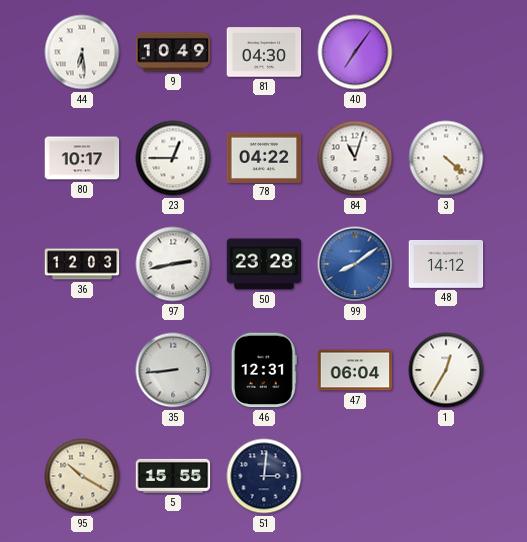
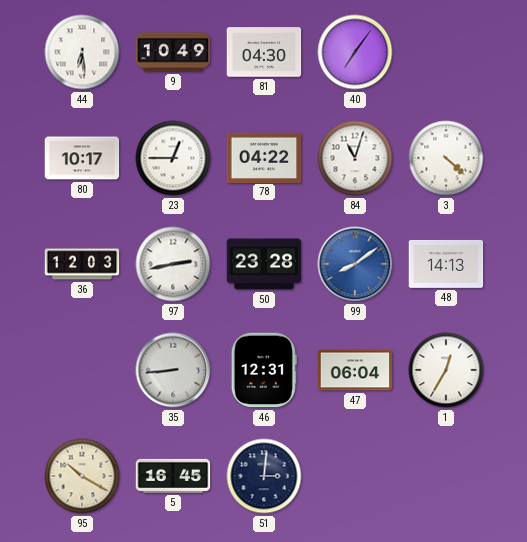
48: 14:12 -> 14:13 (446, 264)
5: 15:55 -> 16:45 (173, 476)
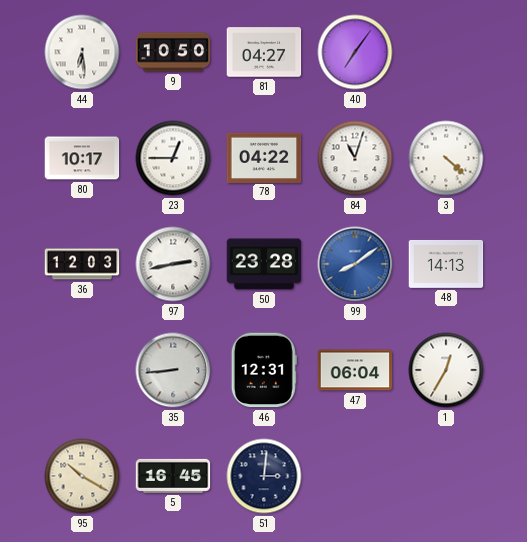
9: 10:49 -> 10:50 (173, 52)
81: 04:30 -> 04:27 (264, 52)
